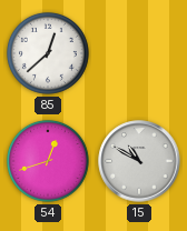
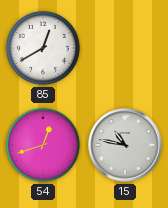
85: 12:38 -> 12:40 (43, 48)
15: 10:50 -> 10:47 (125, 145)
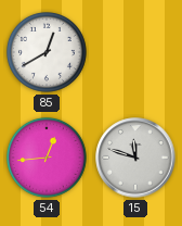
54: 12:42 -> 12:44 (47, 158)
15: 10:47 -> 11:48 (135, 158)
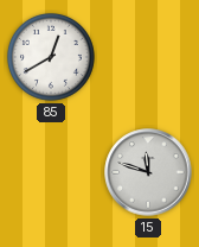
54: 12:44 -> none (47, 158)
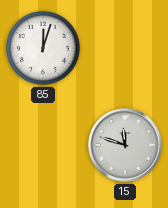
85: 12:40 -> 12:03 (43, 48)
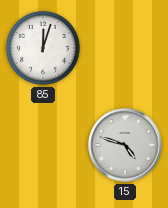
15: 11:48 -> 4:48 (125, 145)
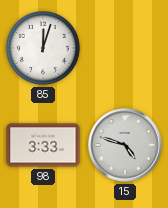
98: none -> 3:33 (43, 145)
